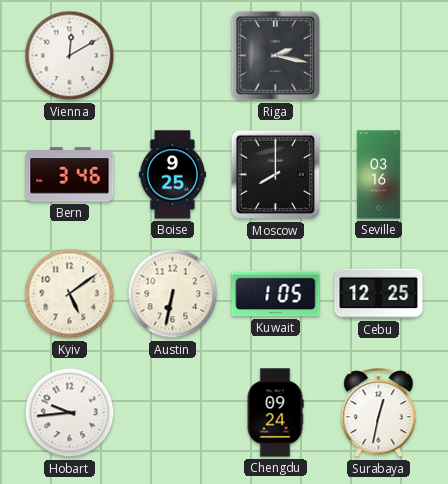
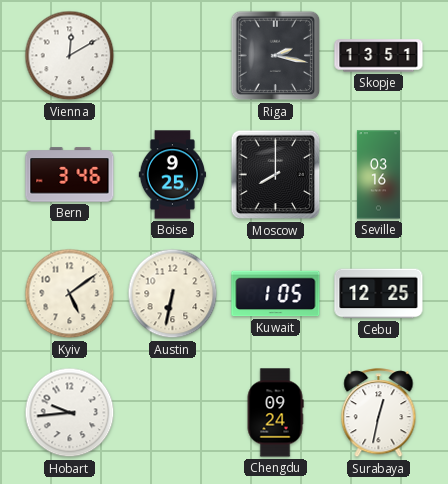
Skopje: none -> 13:51 (379, 56)
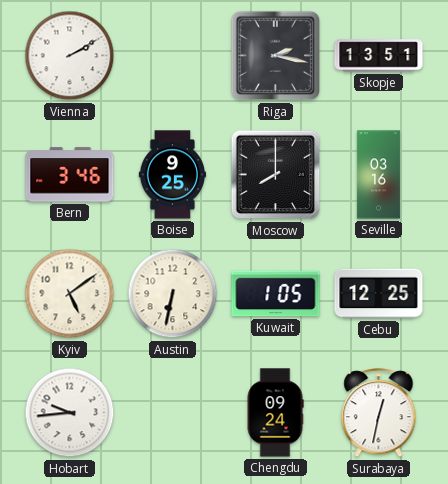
Vienna: 12:10 -> 2:10 (70, 56)
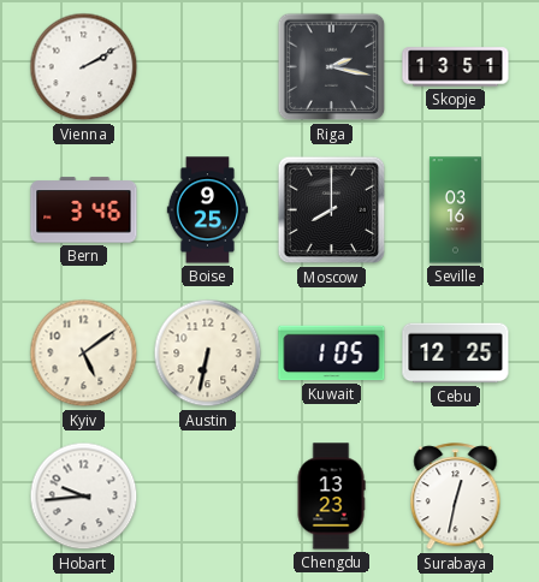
Chengdu: 09:24 -> 13:23 (331, 497)
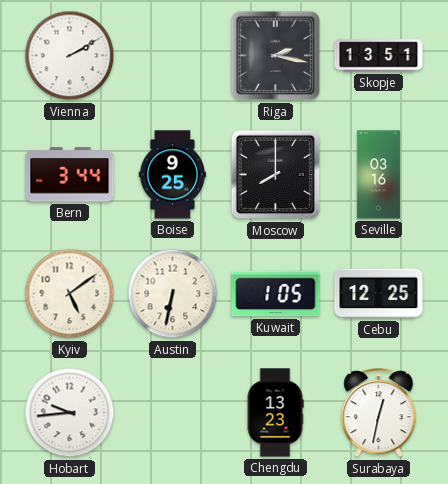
Bern: 3:46 -> 3:44 (70, 175)
